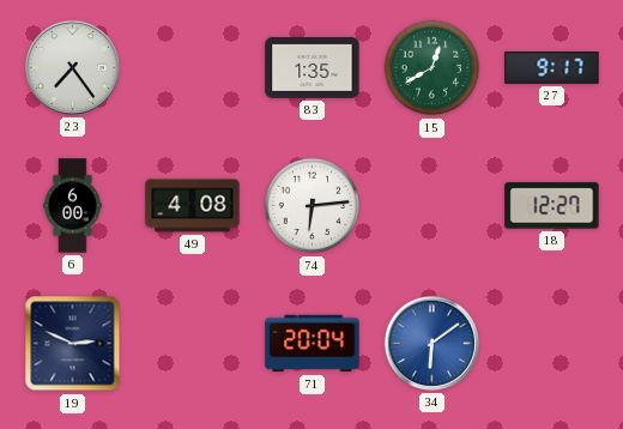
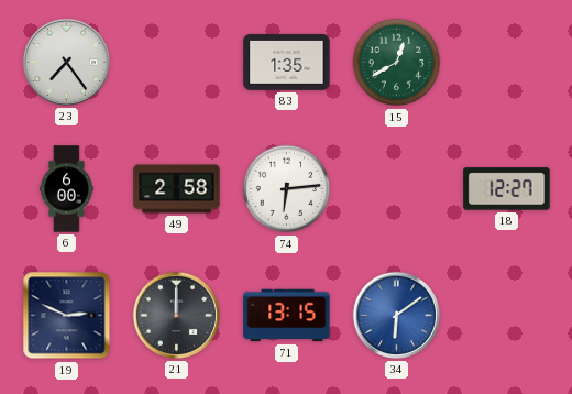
27: 9:17 -> none (552, 68)
49: 4:08 -> 2:58 (177, 189)
21: none -> 12:00 (176, 315)
71: 20:04 -> 13:15 (287, 316)
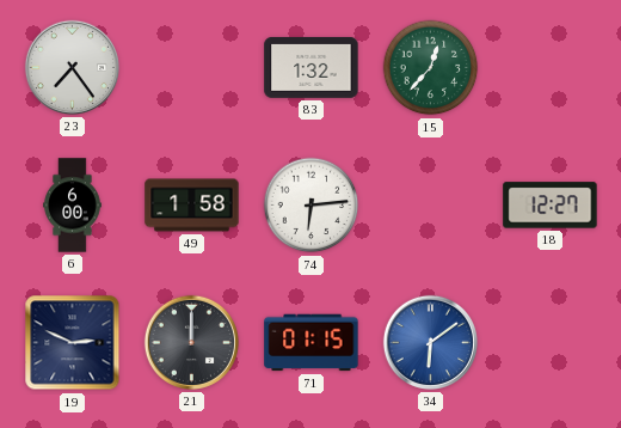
83: 1:35 -> 1:32 (312, 67)
15: 12:40 -> 12:37 (431, 68)
49: 2:58 -> 1:58 (192, 206)
71: 13:15 -> 01:15 (312, 343)
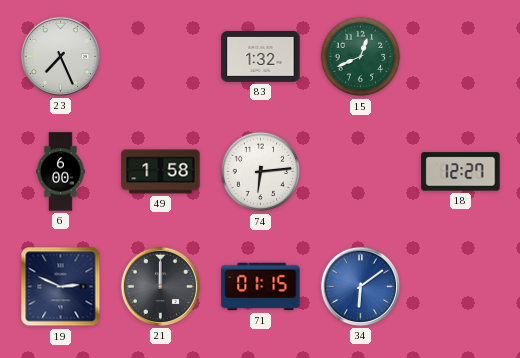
23: 7:24 -> 7:26 (60, 56)
15: 12:37 -> 12:41 (361, 57)
